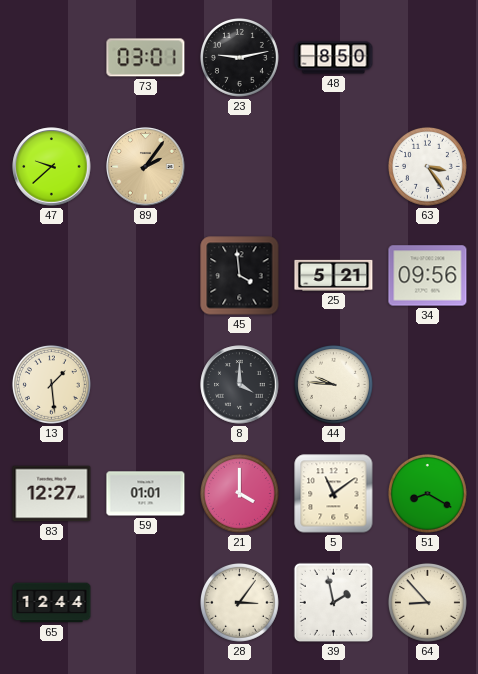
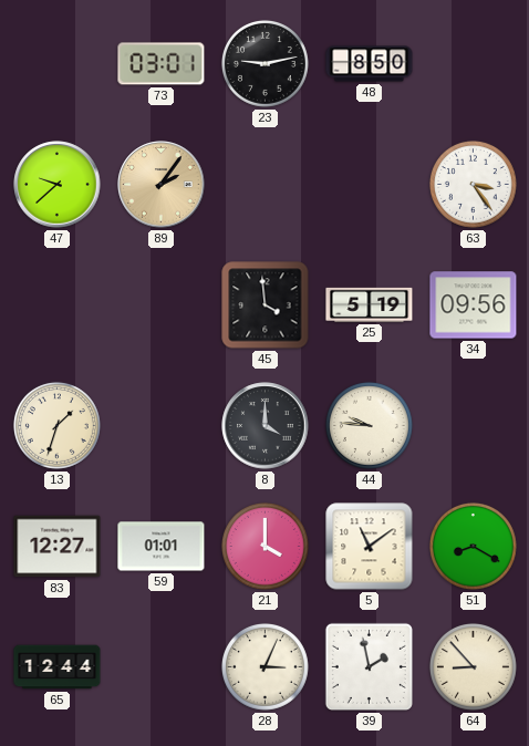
25: 5:21 -> 5:19 (370, 304)
13: 1:29 -> 1:33 (56, 425)
28: 3:06 -> 3:04 (264, 666)
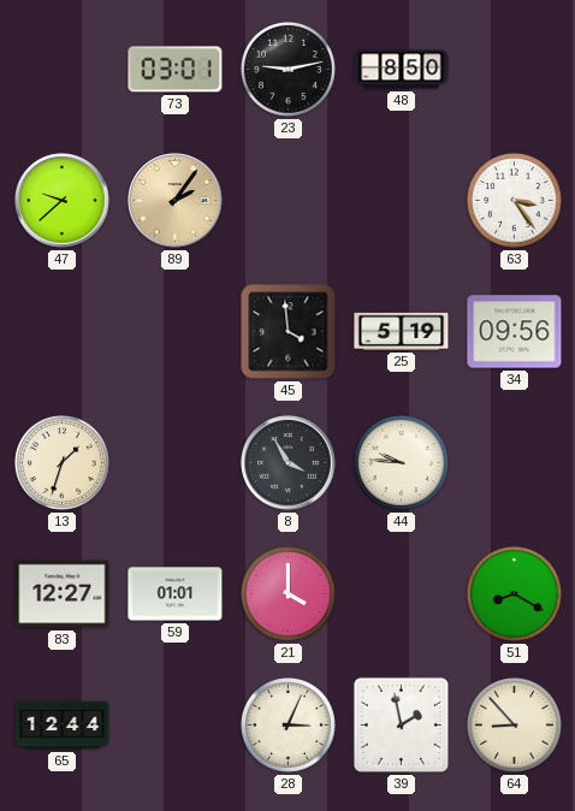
8: 4:00 -> 3:55 (289, 463)
5: 11:09 -> none (370, 547)
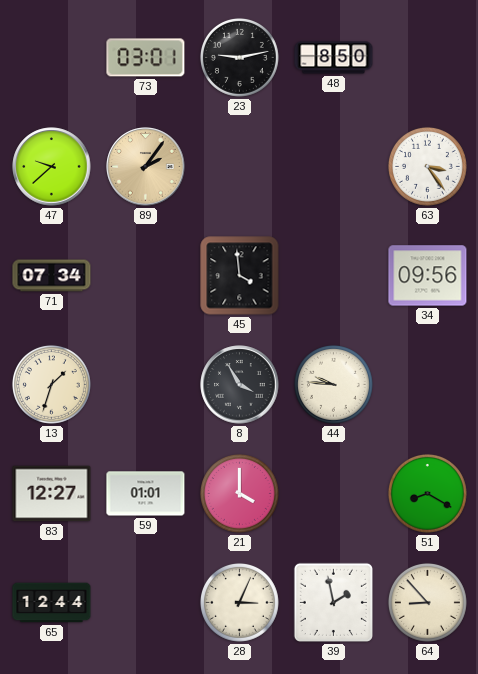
71: none -> 07:34 (52, 276)
25: 5:19 -> none (402, 331)
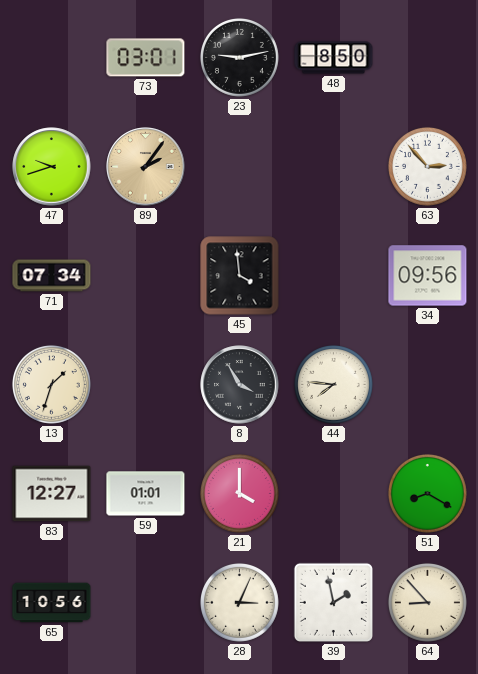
47: 9:38 -> 9:42 (52, 167)
63: 3:24 -> 2:53 (427, 166)
44: 9:46 -> 7:46 (333, 384)
65: 12:44 -> 10:56 (52, 603)
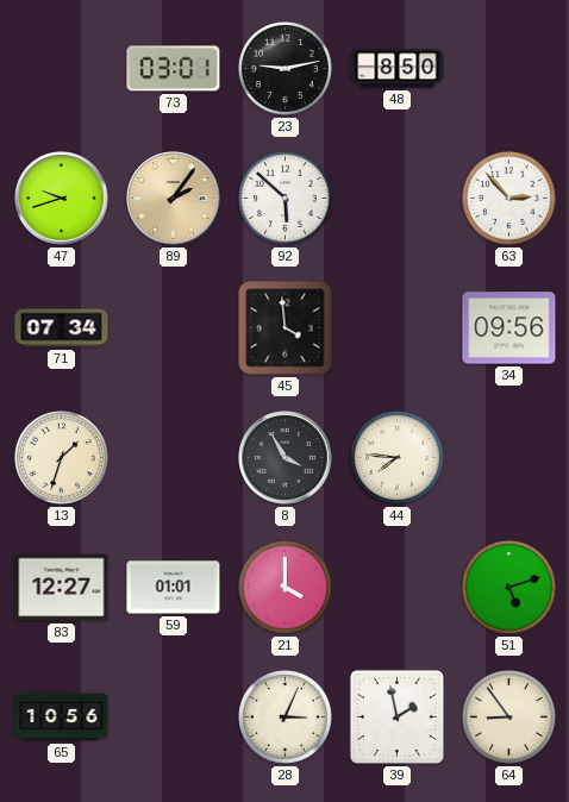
92: none -> 5:52 (284, 198)
51: 8:20 -> 5:12 (508, 587)
64: 8:53 -> 8:54 (508, 716)
